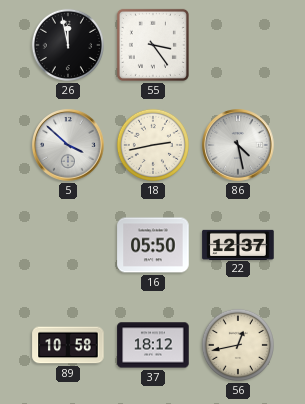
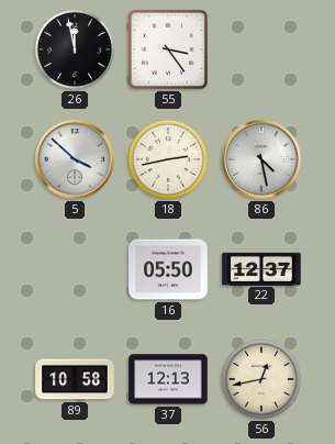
37: 18:12 -> 12:13 (168, 379)
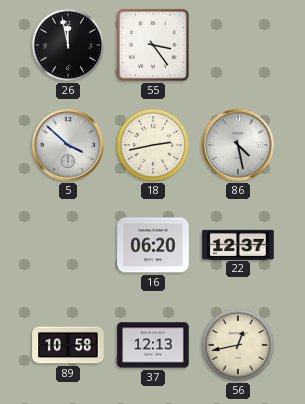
16: 05:50 -> 06:20 (153, 245)
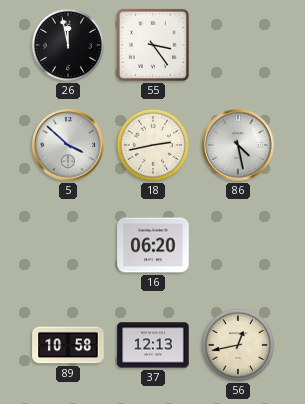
22: 12:37 -> none (238, 244)
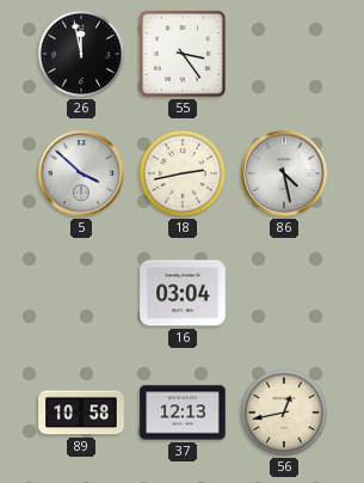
16: 06:20 -> 03:04 (183, 293)
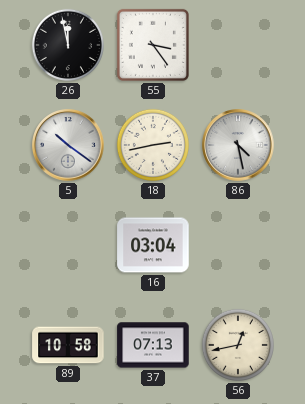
5: 3:52 -> 10:21 (68, 145)
37: 12:13 -> 07:13 (153, 345)
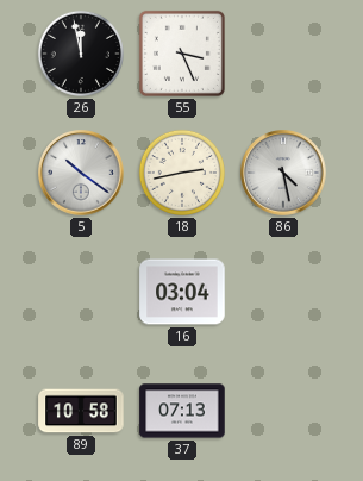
55: 3:24 -> 3:26 (182, 54)
56: 12:43 -> none (238, 345)
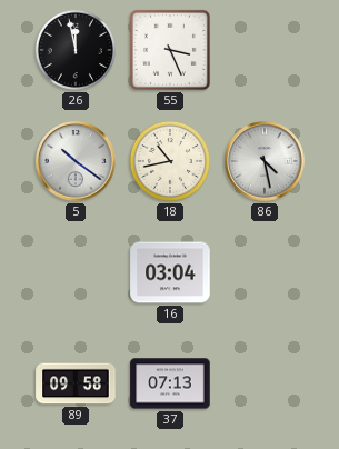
18: 2:43 -> 10:43 (170, 161)
89: 10:58 -> 09:58 (76, 383)
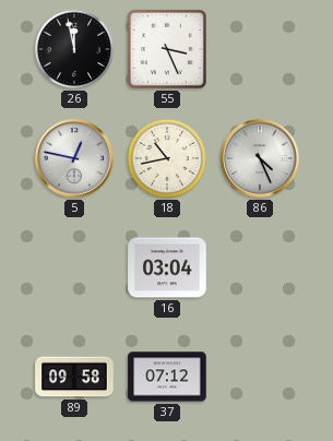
5: 10:21 -> 12:47 (74, 158)
86: 4:28 -> 4:26 (260, 158)
37: 07:13 -> 07:12 (167, 377)
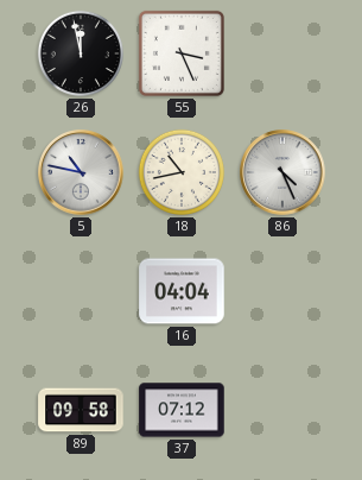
5: 12:47 -> 10:47 (81, 172)
16: 03:04 -> 04:04 (182, 291)
